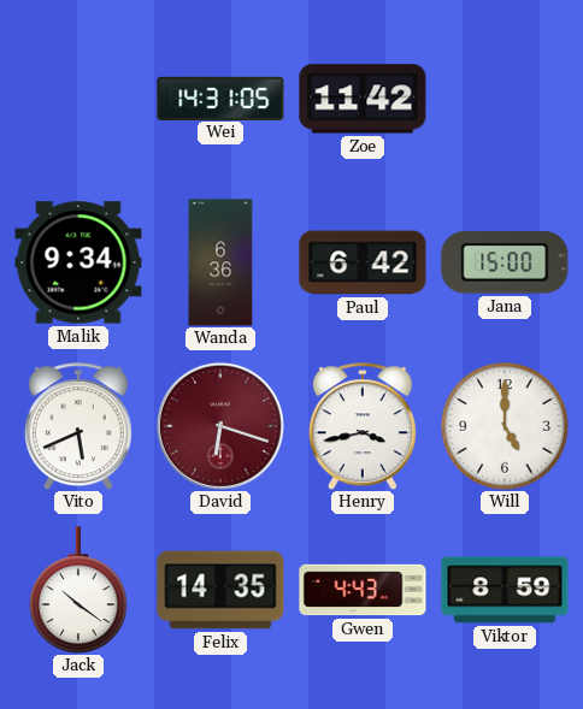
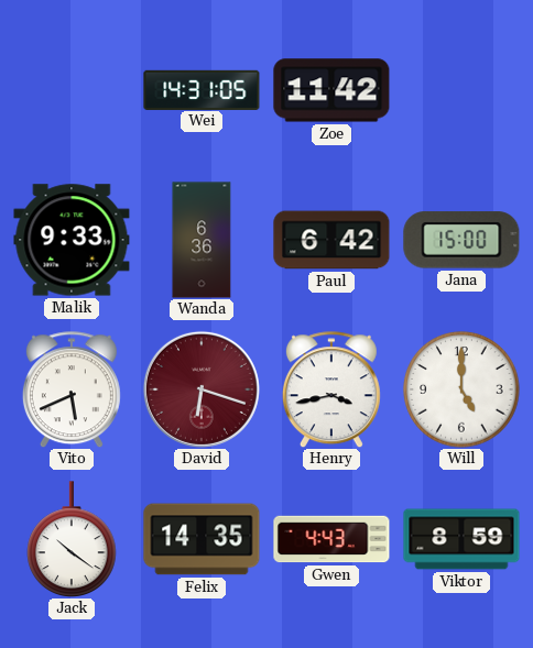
Malik: 9:34 -> 9:33 (72, 240)
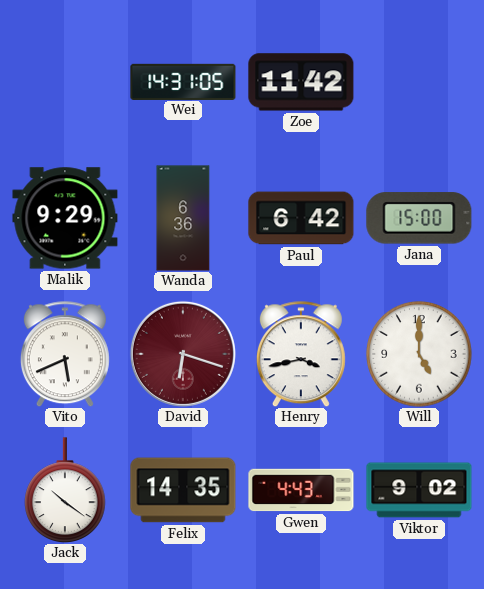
Malik: 9:33 -> 9:29 (65, 218)
Viktor: 8:59 -> 9:02 (419, 490)
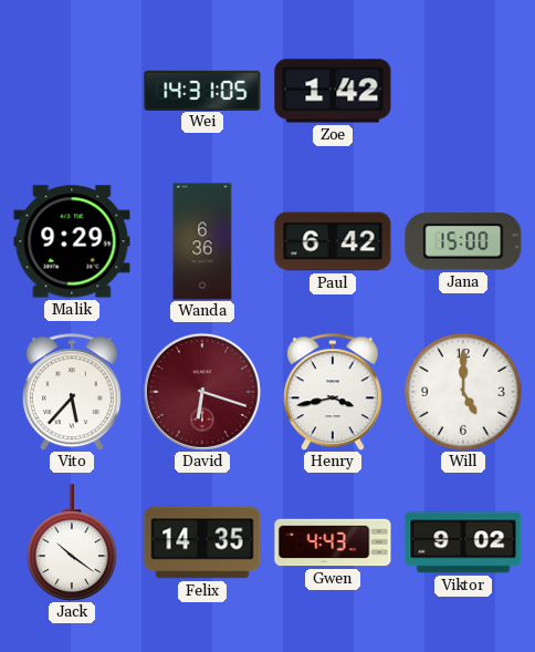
Zoe: 11:42 -> 1:42 (333, 91)
Vito: 5:41 -> 5:37 (72, 392)
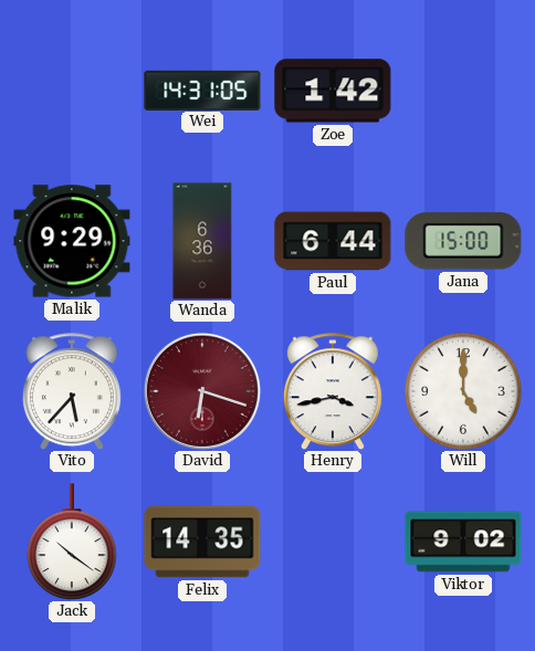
Paul: 6:42 -> 6:44 (333, 241)
Gwen: 4:43 -> none (333, 542)
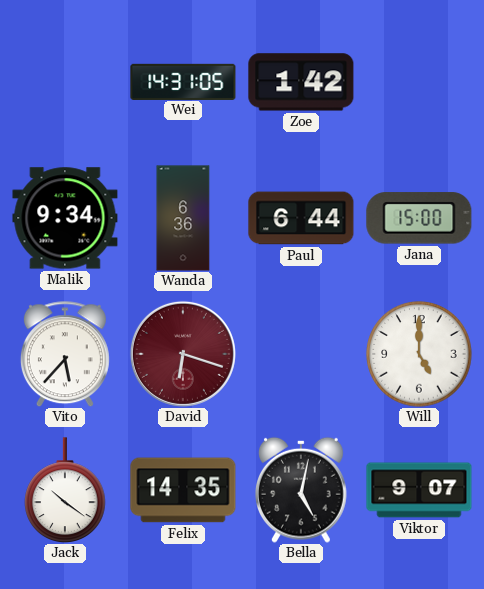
Malik: 9:29 -> 9:34 (65, 218)
Henry: 3:43 -> none (333, 391)
Bella: none -> 5:02 (302, 490)
Viktor: 9:02 -> 9:07 (419, 490)
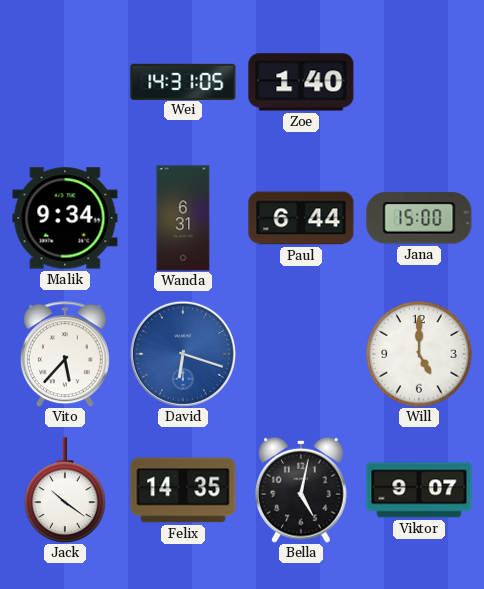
Zoe: 1:42 -> 1:40 (301, 82)
Wanda: 6:36 -> 6:31 (183, 218)
David dial: burgundy -> blue (183, 354)
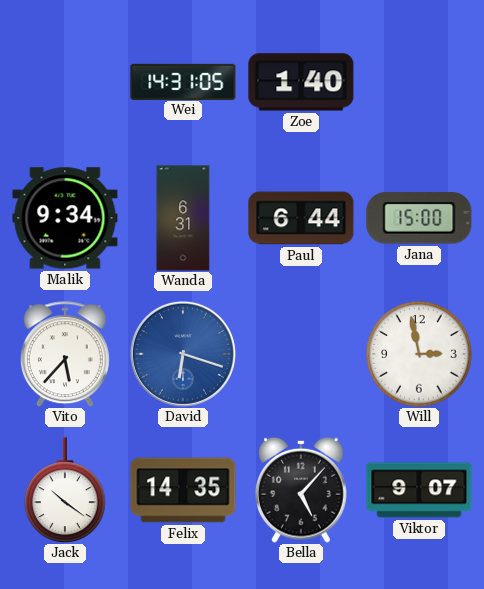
Will: 5:00 -> 2:58 (419, 354)
Bella: 5:02 -> 5:07 (302, 490)
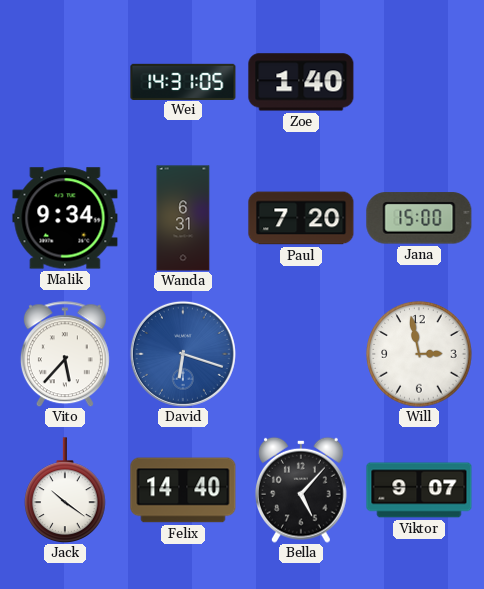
Paul: 6:44 -> 7:20 (301, 218)
Felix: 14:35 -> 14:40 (183, 490)
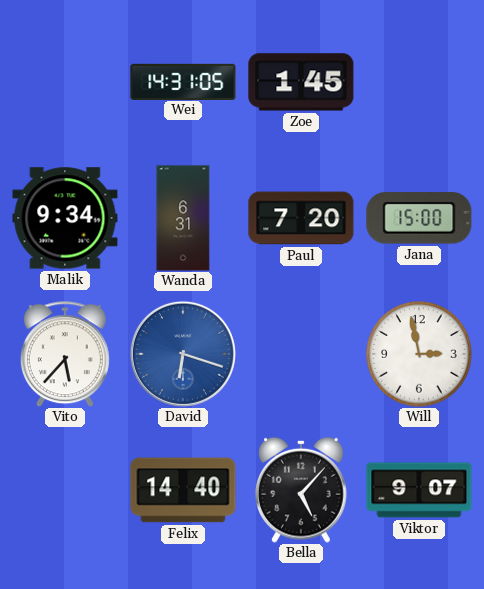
Zoe: 1:40 -> 1:45 (301, 82)
Jack: 10:21 -> none (65, 490)
